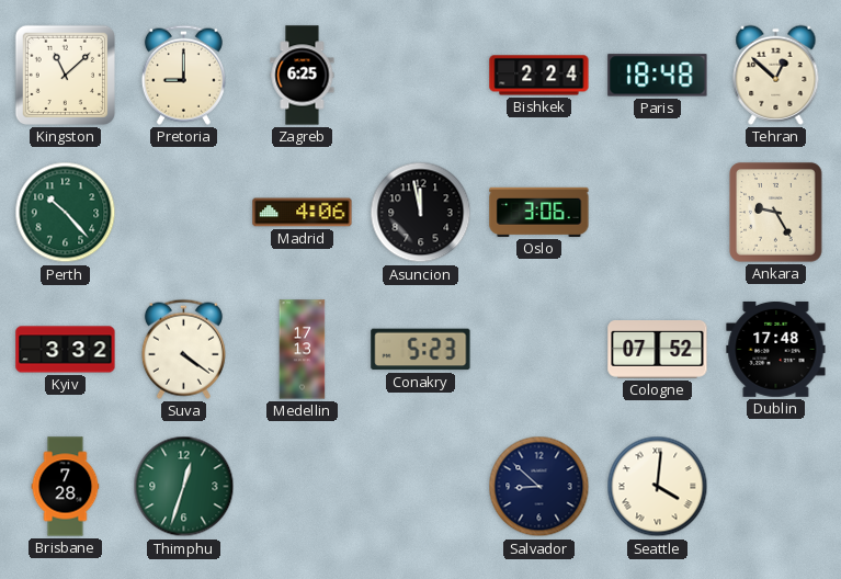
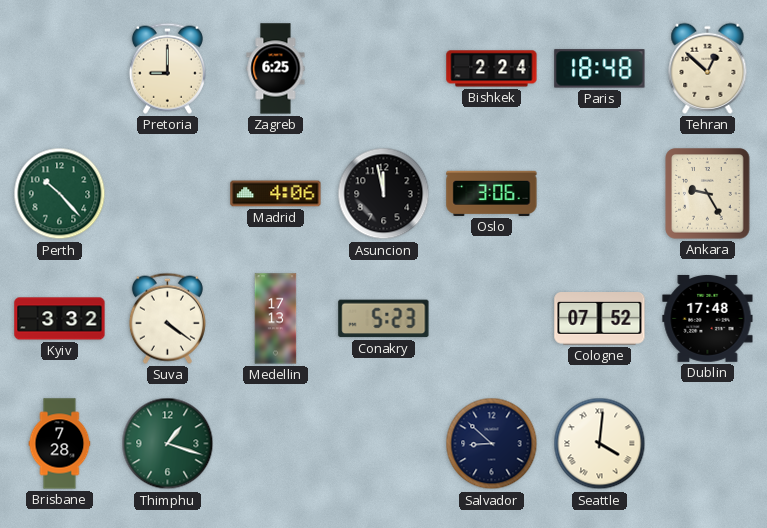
Kingston: 11:08 -> none (65, 75)
Thimphu: 12:33 -> 1:18 (168, 444)
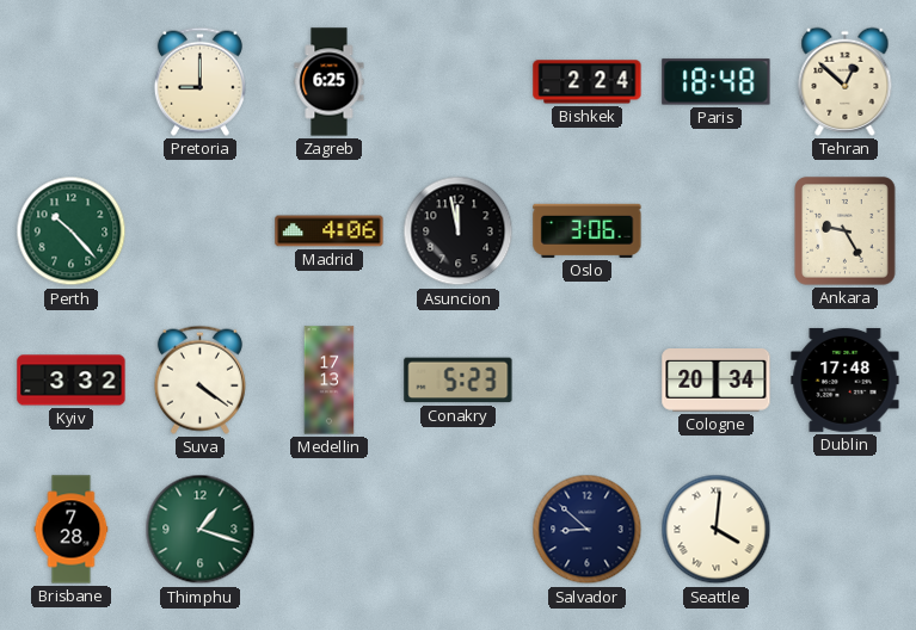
Cologne: 07:52 -> 20:34 (717, 381)
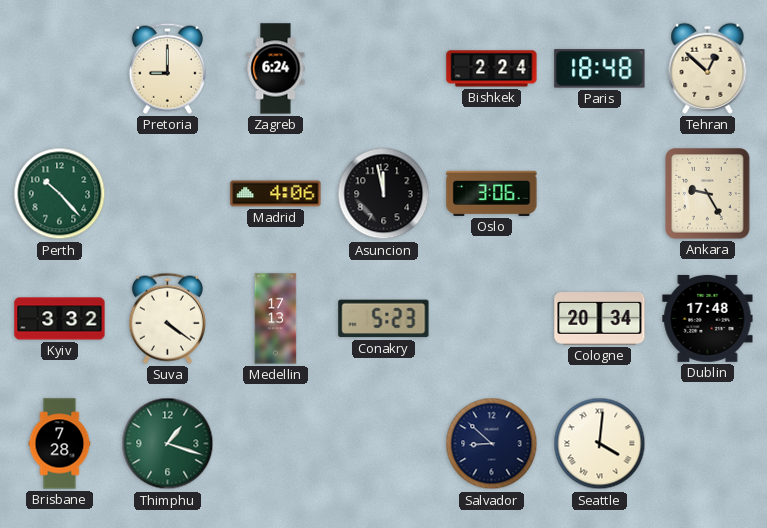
Zagreb: 6:25 -> 6:24 (276, 69)
